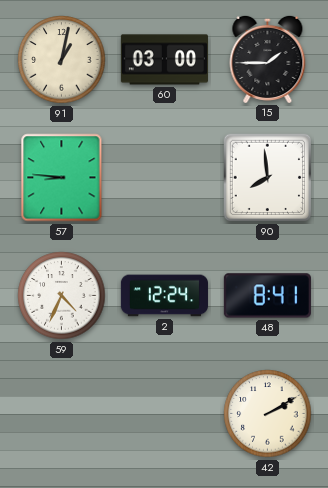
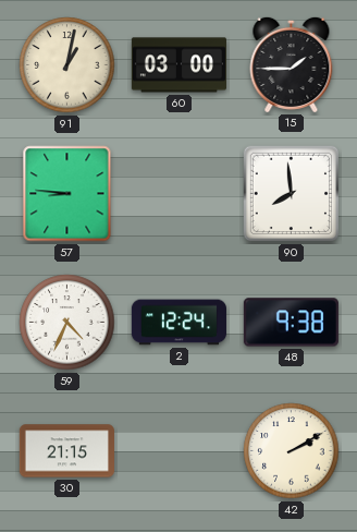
48: 8:41 -> 9:38 (291, 323)
30: none -> 21:15 (66, 451)
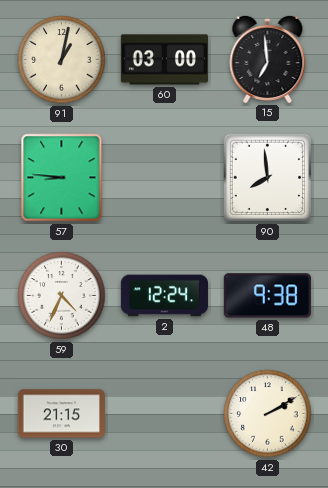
15: 1:45 -> 6:59 (268, 59)
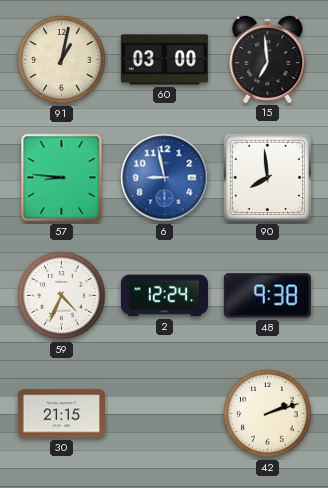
6: none -> 8:58 (165, 178)
42: 2:10 -> 2:12 (268, 414)
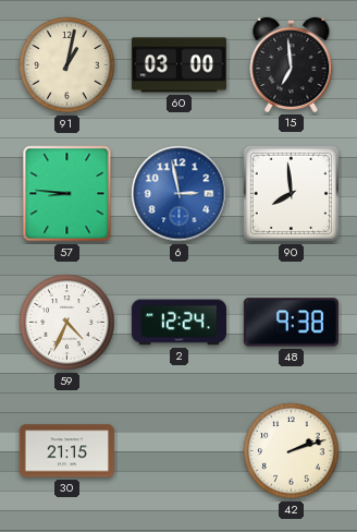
6: 8:58 -> 2:58 (180, 194)
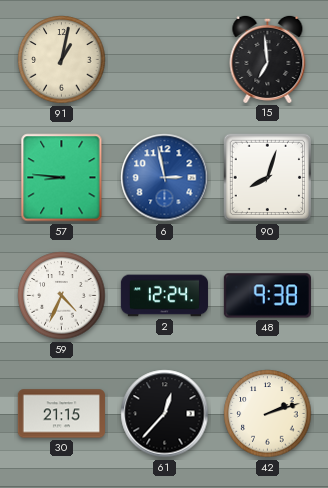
60: 03:00 -> none (178, 65)
90: 7:59 -> 8:03 (268, 178)
61: none -> 12:37 (165, 414)
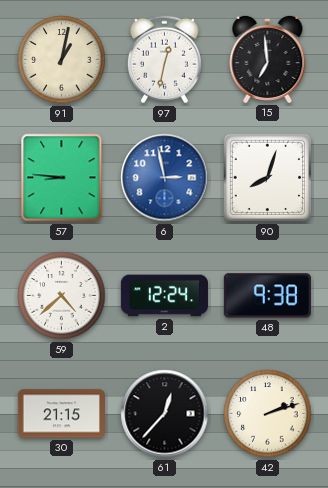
97: none -> 12:32 (164, 60)
59: 4:34 -> 4:38 (62, 296)
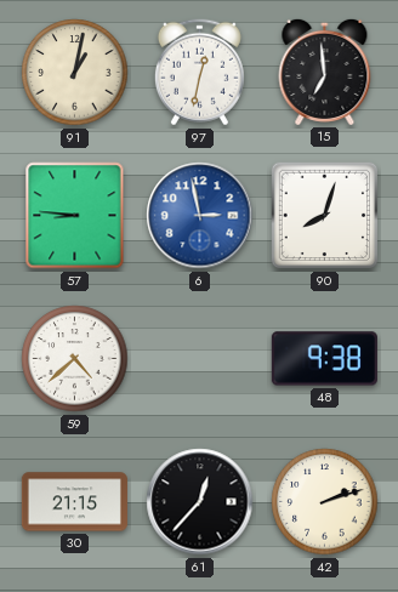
2: 12:24 -> none (164, 296)
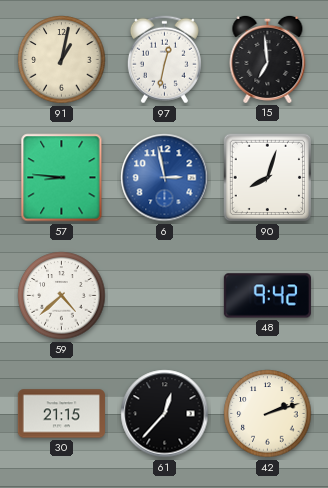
48: 9:38 -> 9:42 (267, 296)
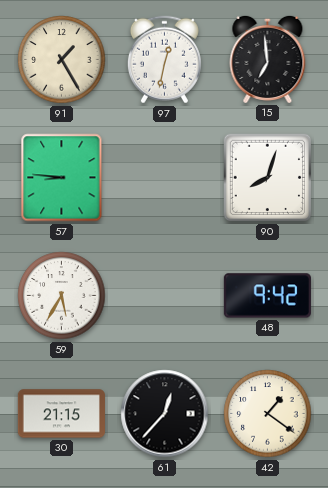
91: 1:02 -> 1:25 (62, 60)
6: 2:58 -> none (165, 178)
59: 4:38 -> 5:35 (62, 296)
42: 2:12 -> 1:21 (268, 414)
